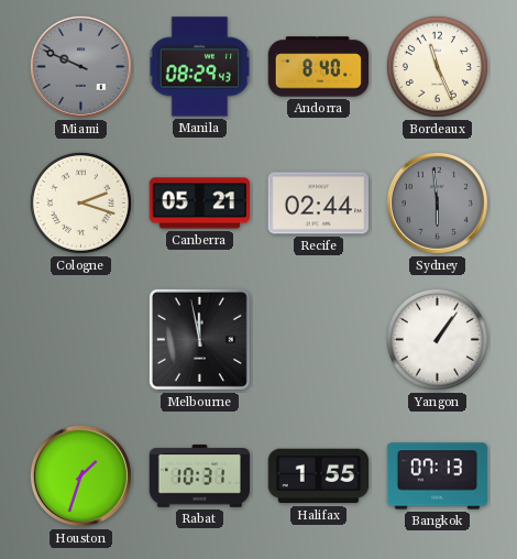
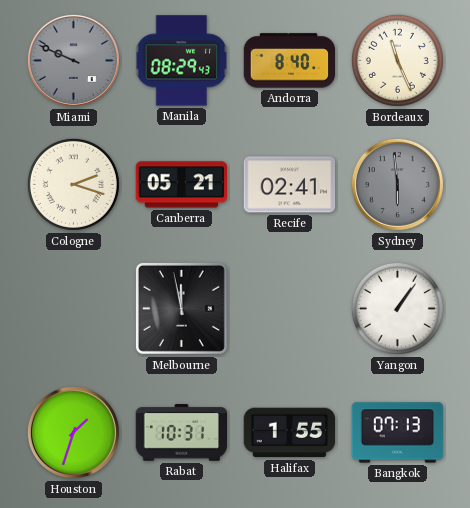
Recife: 02:44 -> 02:41 (290, 185)
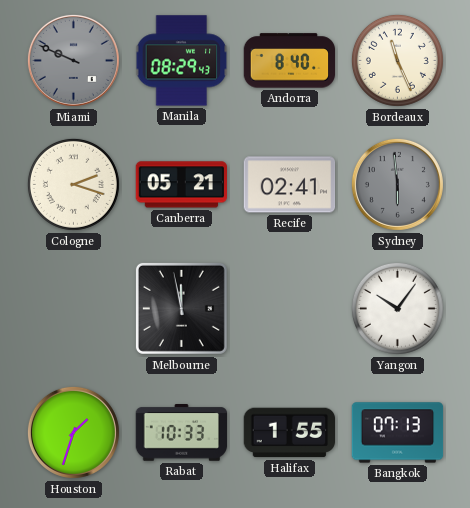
Yangon: 1:06 -> 10:06 (397, 308)
Rabat: 10:31 -> 10:33 (182, 433)
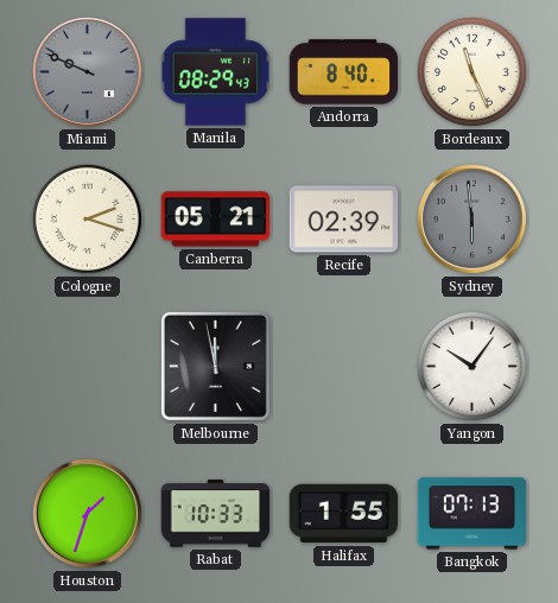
Recife: 02:41 -> 02:39 (344, 220)
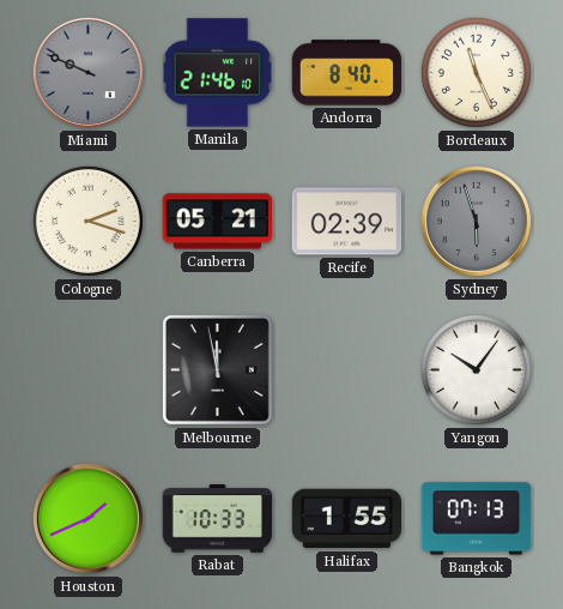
Manila: 08:29 -> 21:46 (218, 73)
Sydney: 5:59 -> 5:57 (476, 221)
Houston: 1:33 -> 1:41 (87, 518)
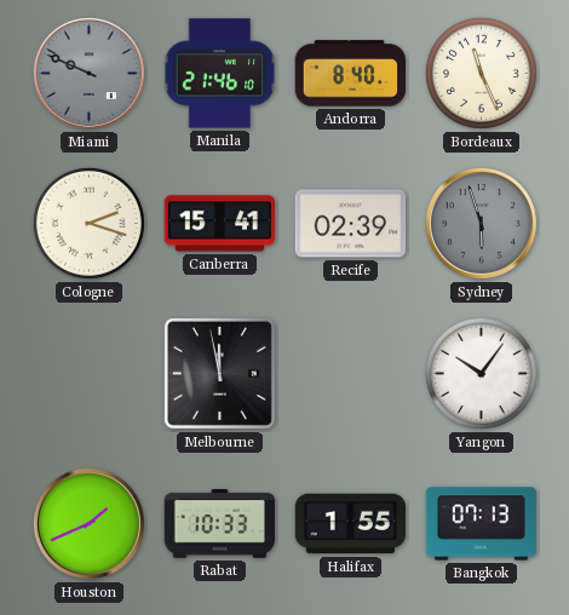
Canberra: 05:21 -> 15:41 (220, 224)
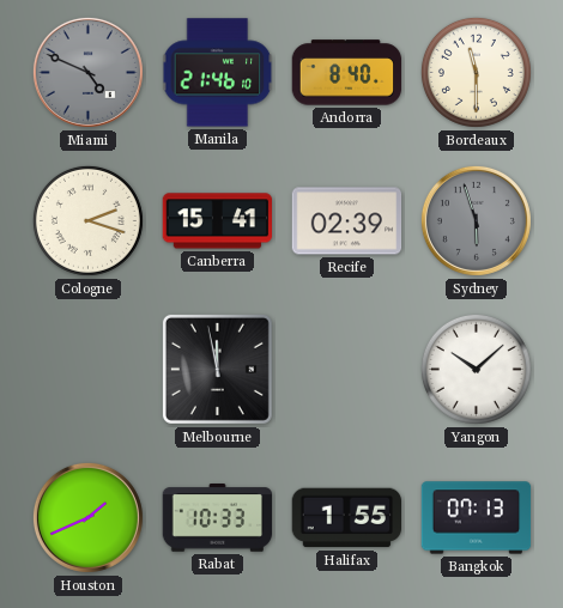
Miami: 9:49 -> 4:49 (87, 72)
Bordeaux: 11:26 -> 11:30 (476, 72)
Yangon: 10:06 -> 10:08 (476, 369)
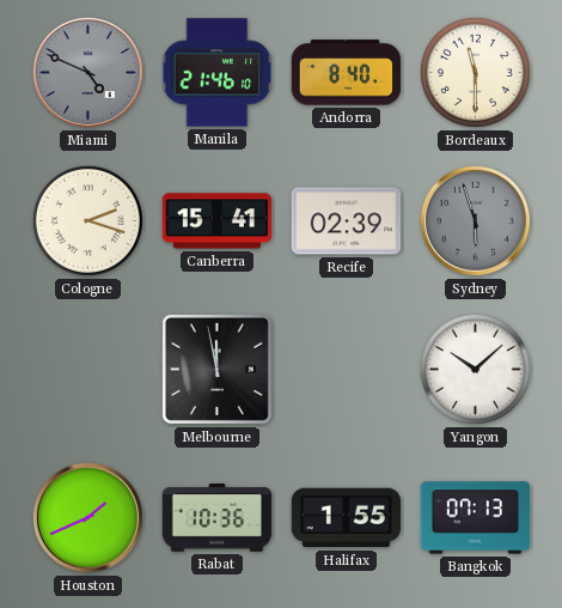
Rabat: 10:33 -> 10:36 (218, 518)
